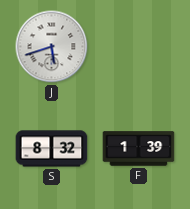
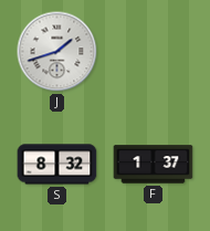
J: 5:42 -> 1:42 (57, 52)
F: 1:39 -> 1:37 (154, 165)
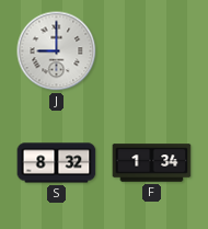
J: 1:42 -> 9:00 (57, 51)
F: 1:37 -> 1:34 (152, 163)
